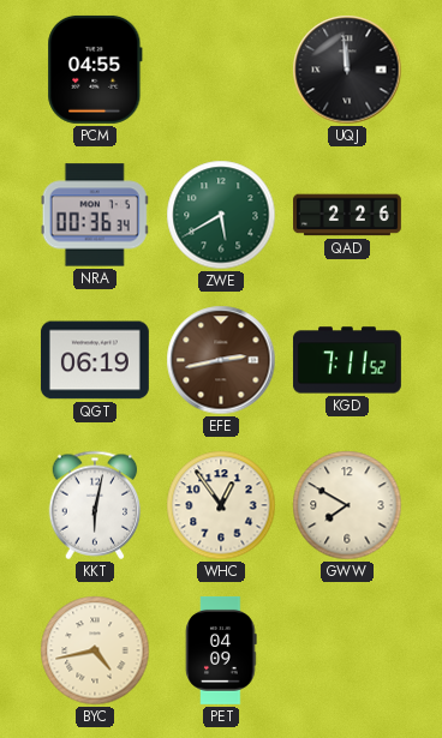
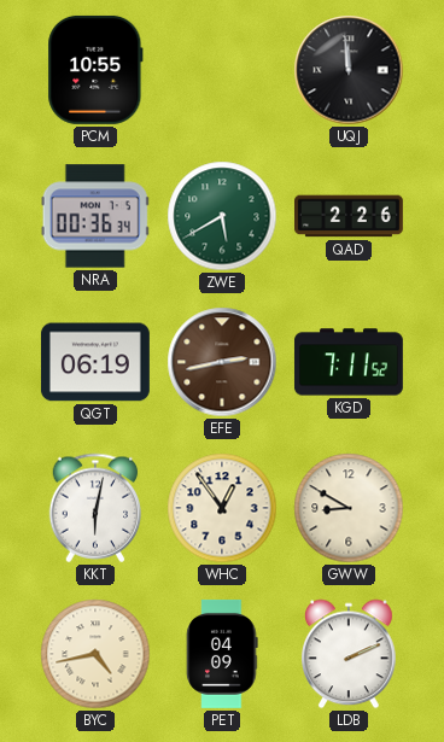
PCM: 04:55 -> 10:55 (95, 70)
GWW: 7:50 -> 8:50 (349, 508)
LDB: none -> 2:11 (350, 654)
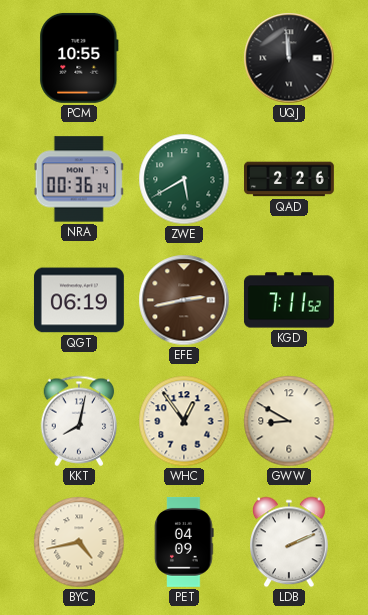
KKT: 6:02 -> 8:02 (79, 421)
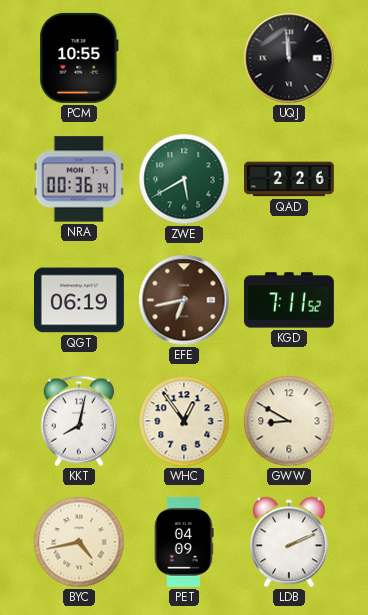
EFE: 2:43 -> 6:43 (184, 300)
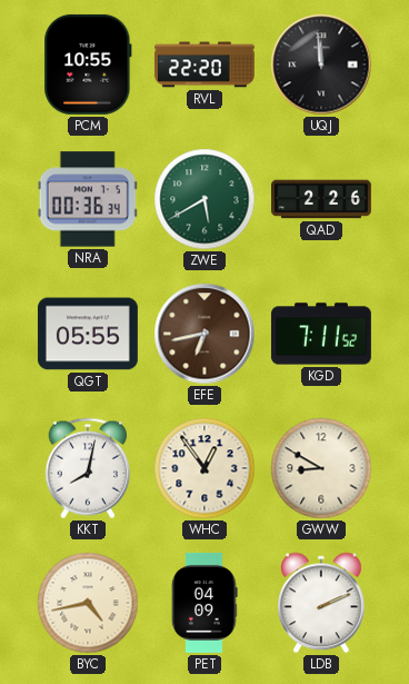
RVL: none -> 22:20 (206, 65)
QGT: 06:19 -> 05:55 (88, 334)
